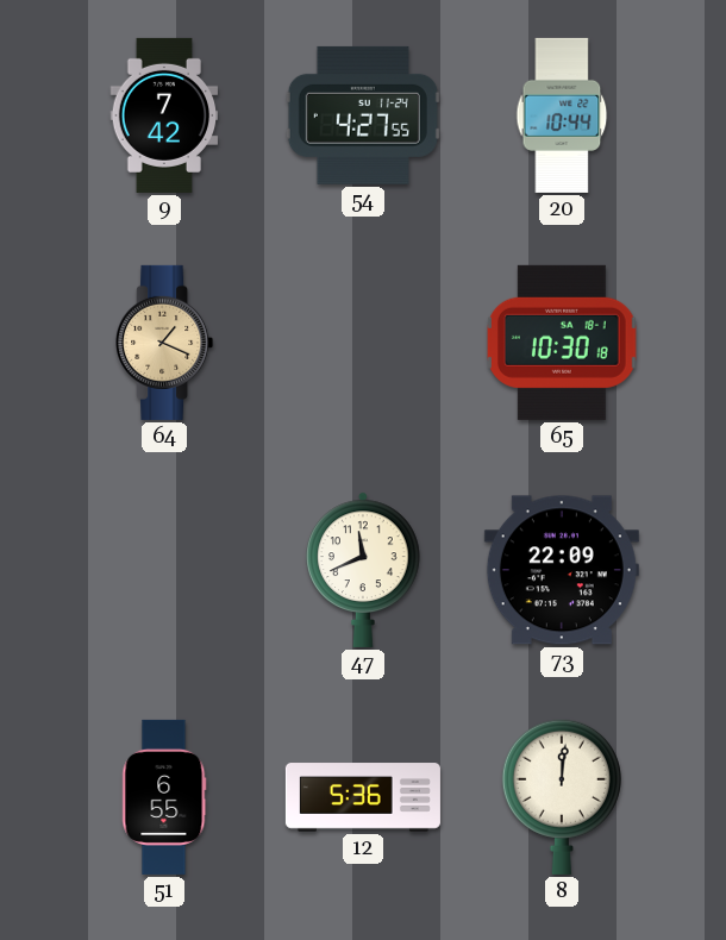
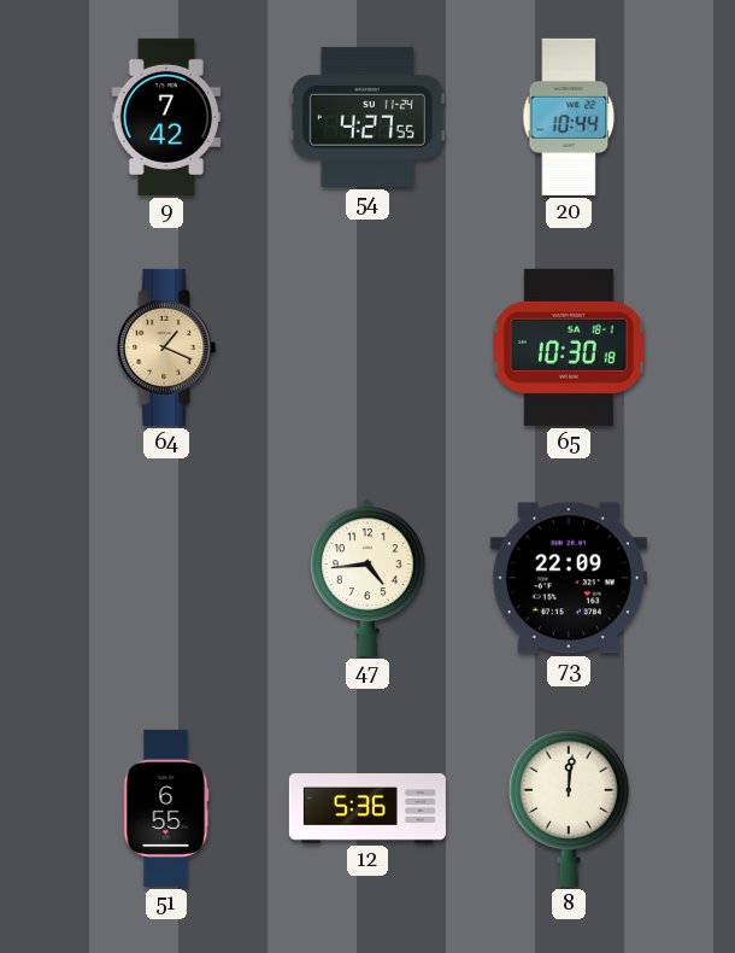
47: 11:41 -> 4:44 (367, 578)
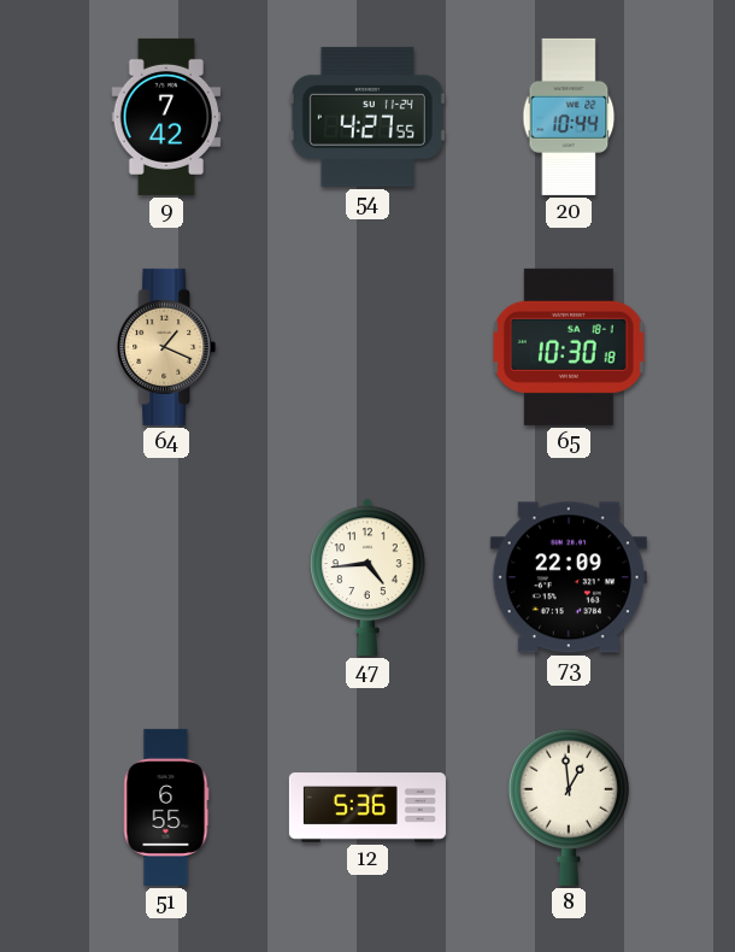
8: 12:01 -> 12:59 (569, 807)
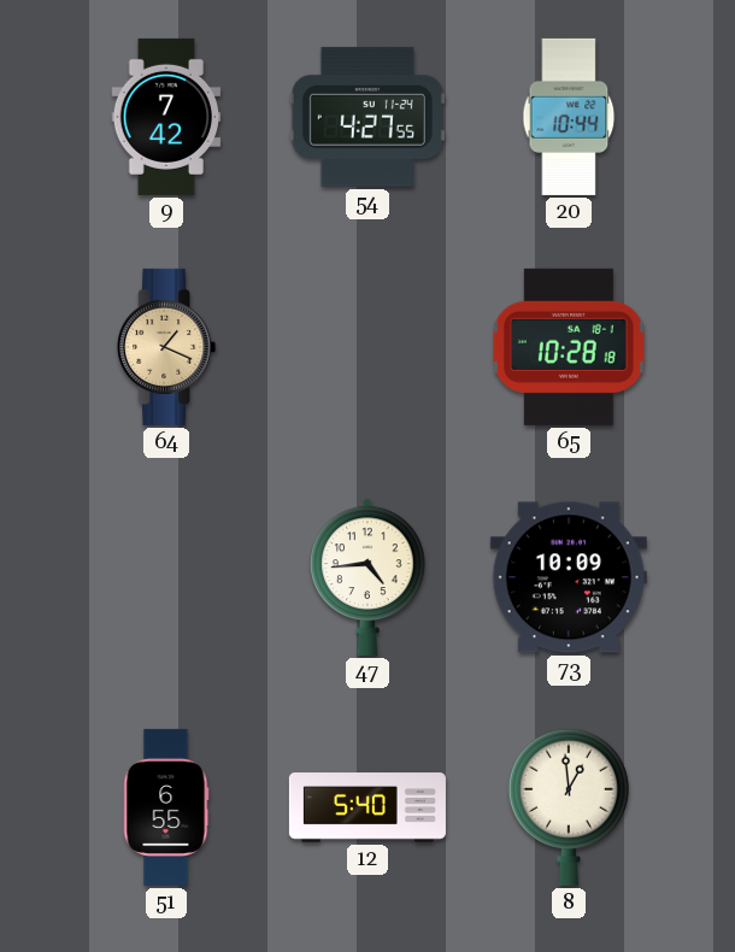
65: 10:30 -> 10:28 (569, 347)
73: 22:09 -> 10:09 (569, 577)
12: 5:36 -> 5:40 (367, 807)
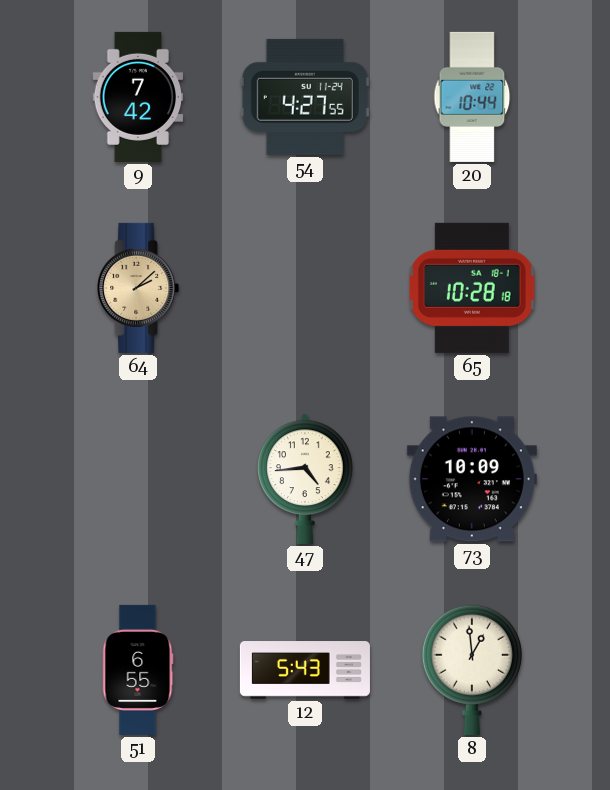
64: 1:19 -> 2:08 (138, 288)
12: 5:40 -> 5:43 (305, 670)
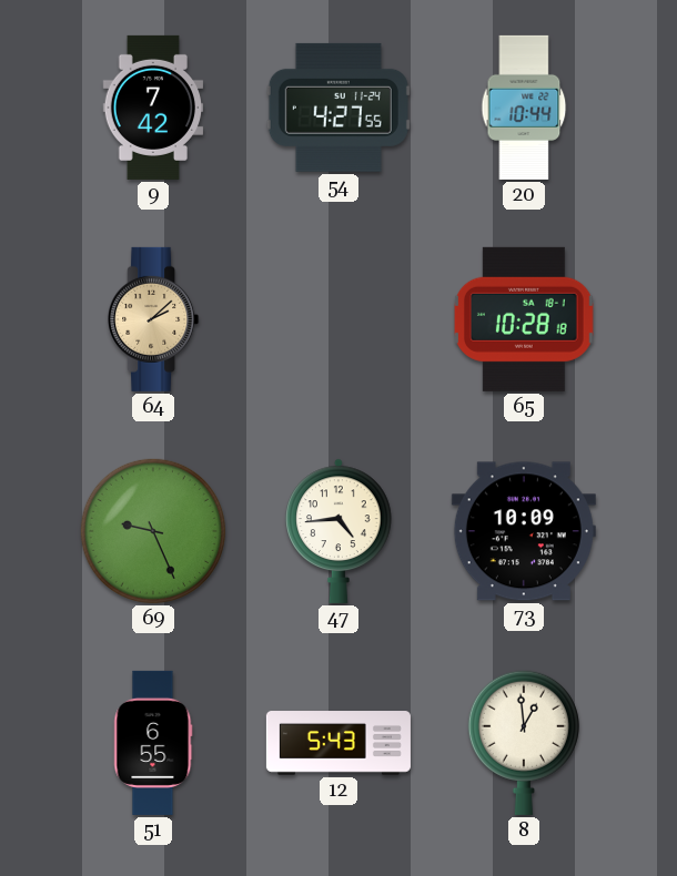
69: none -> 9:26 (153, 531)
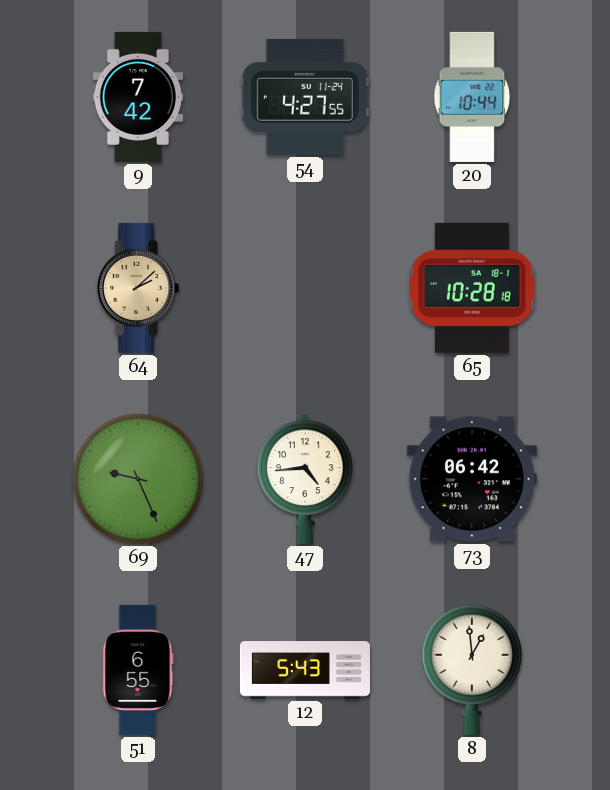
73: 10:09 -> 06:42 (472, 479)
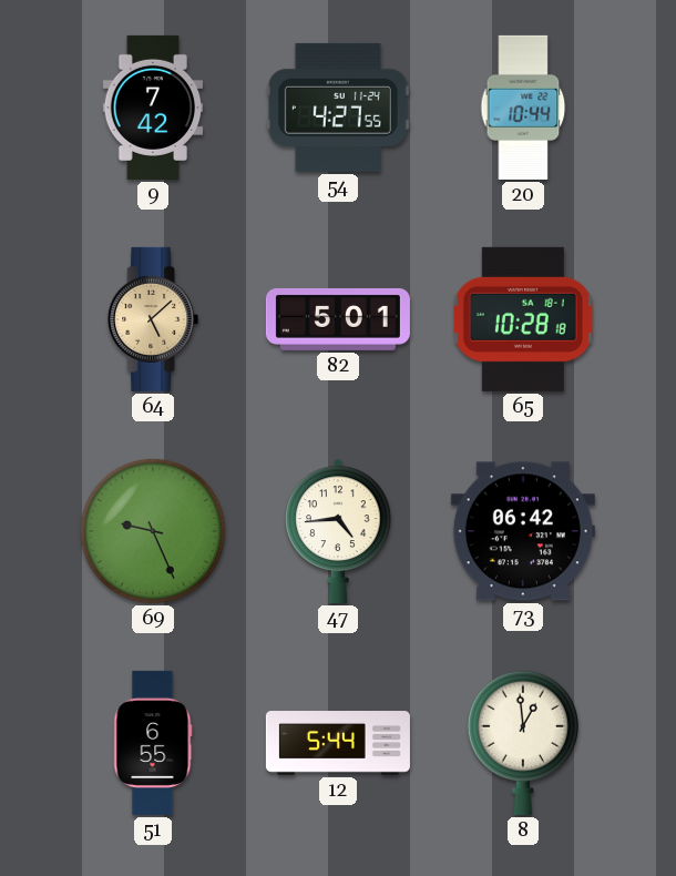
64: 2:08 -> 5:08 (153, 319)
82: none -> 5:01 (338, 319)
12: 5:43 -> 5:44 (338, 743)
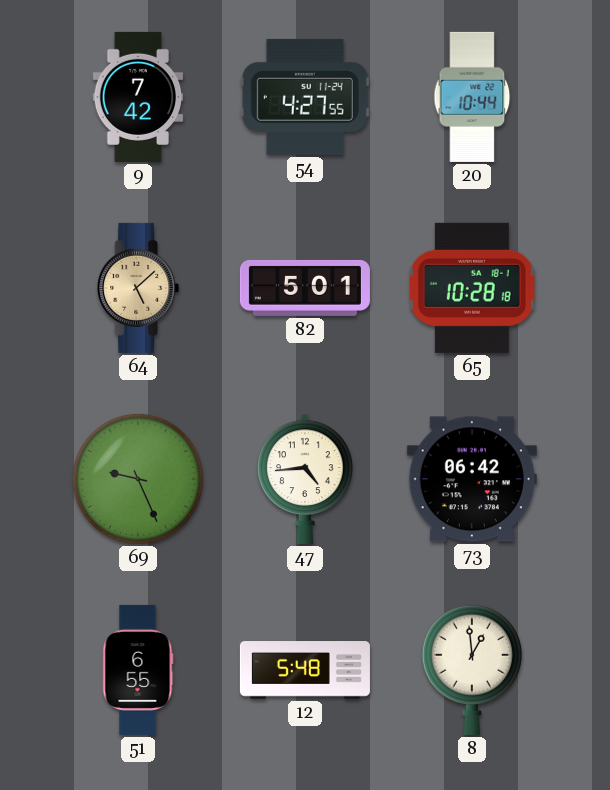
12: 5:44 -> 5:48 (305, 670)
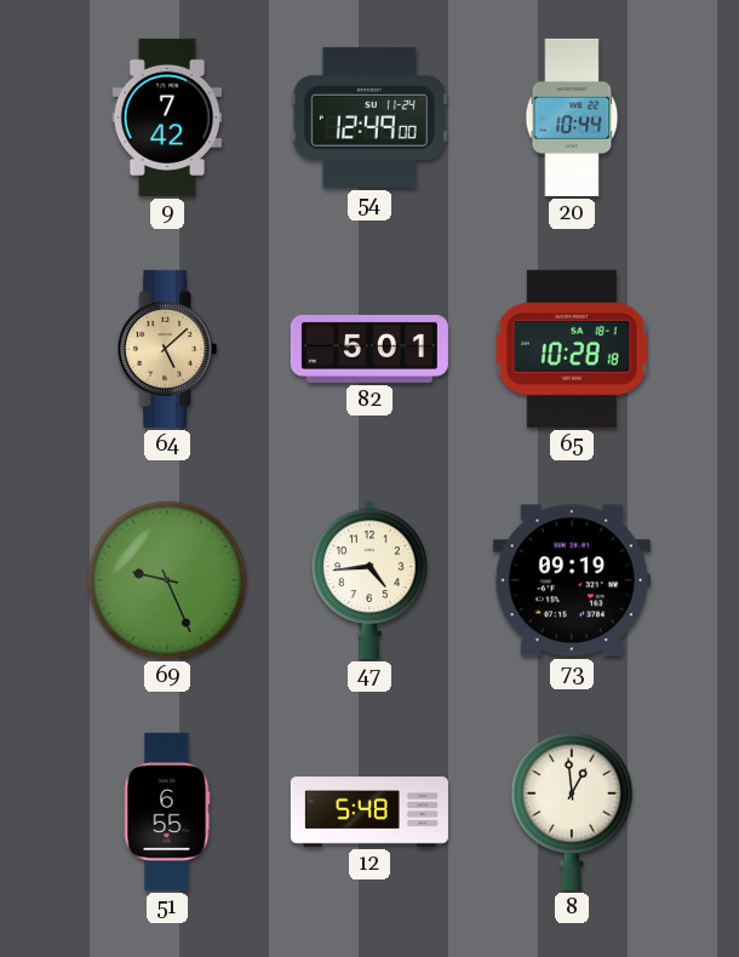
54: 4:27 -> 12:49 (369, 118)
73: 06:42 -> 09:19 (572, 580)
